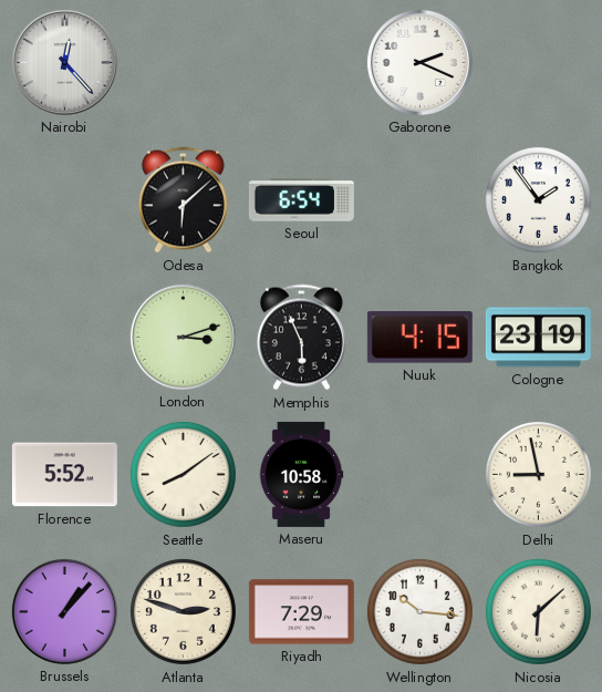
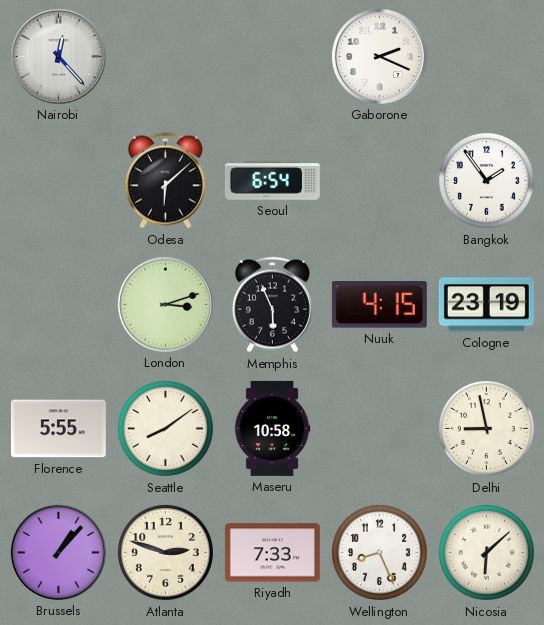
Florence: 5:52 -> 5:55 (58, 429)
Riyadh: 7:29 -> 7:33 (272, 553)
Wellington: 10:16 -> 8:26 (379, 552)
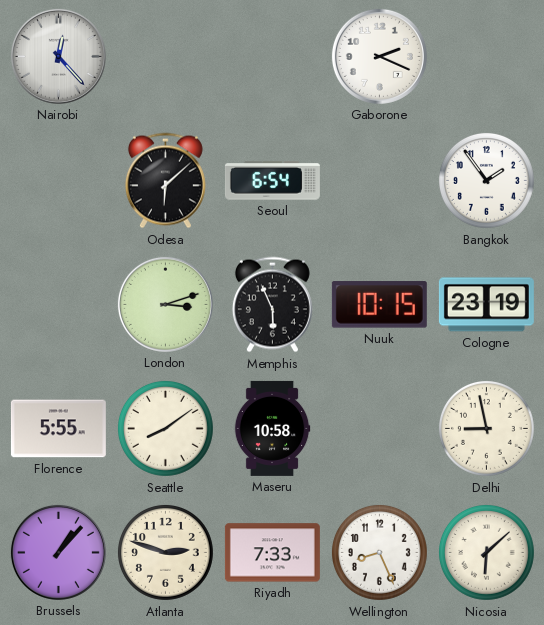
Nuuk: 4:15 -> 10:15 (379, 305)
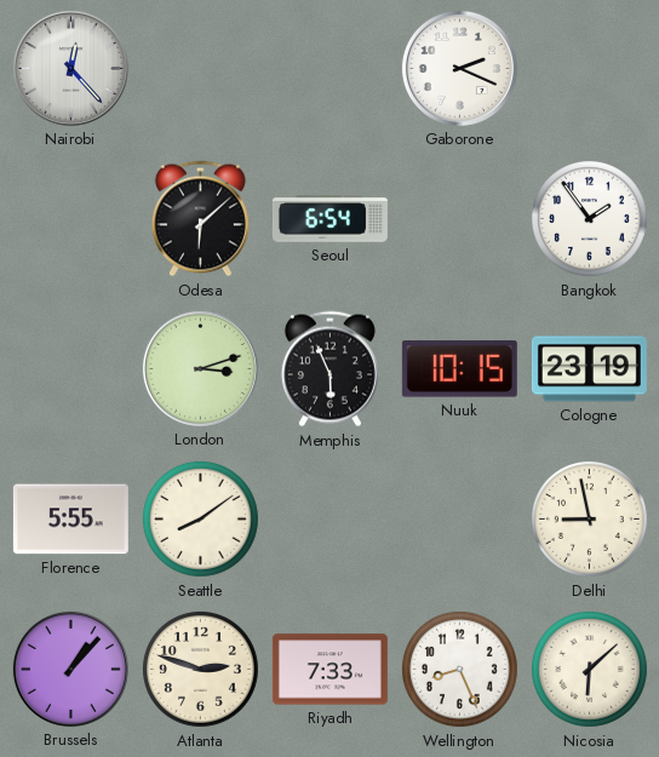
Maseru: 10:58 -> none (272, 428)
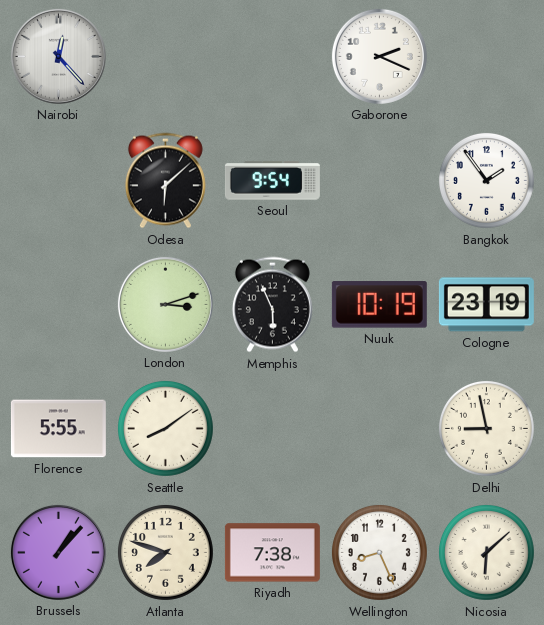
Seoul: 6:54 -> 9:54 (272, 181)
Nuuk: 10:15 -> 10:19 (379, 305)
Atlanta: 2:48 -> 7:48 (165, 552)
Riyadh: 7:33 -> 7:38 (272, 553)
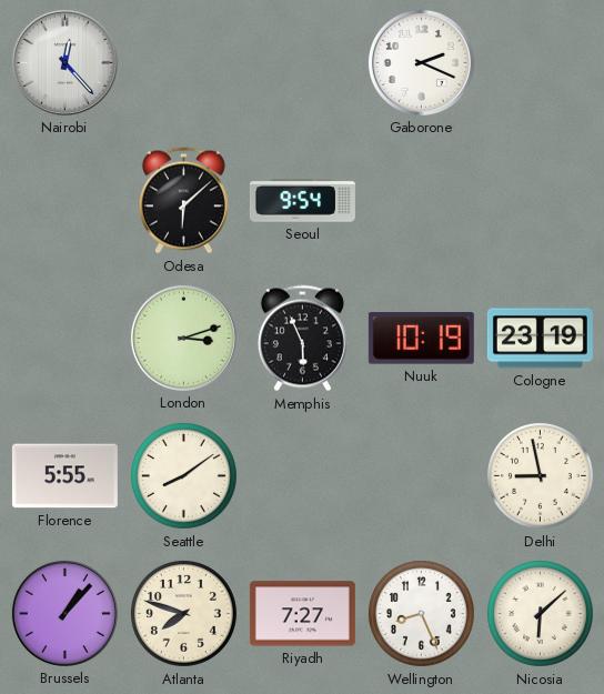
Bangkok: 1:54 -> none (486, 180)
Riyadh: 7:38 -> 7:27 (302, 614)
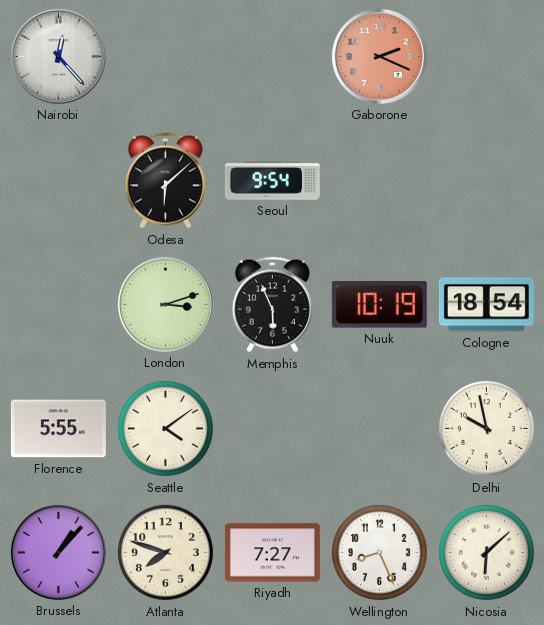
Gaborone dial: white -> salmon (379, 56)
Cologne: 23:19 -> 18:54 (486, 305)
Seattle: 8:09 -> 4:09 (165, 428)
Delhi: 8:58 -> 9:58 (486, 428)
